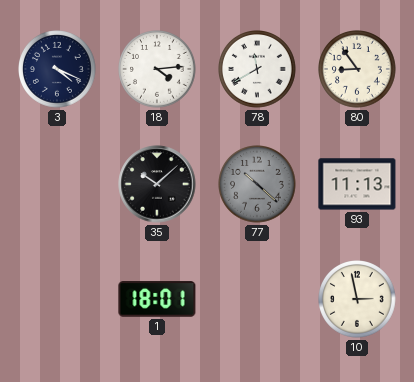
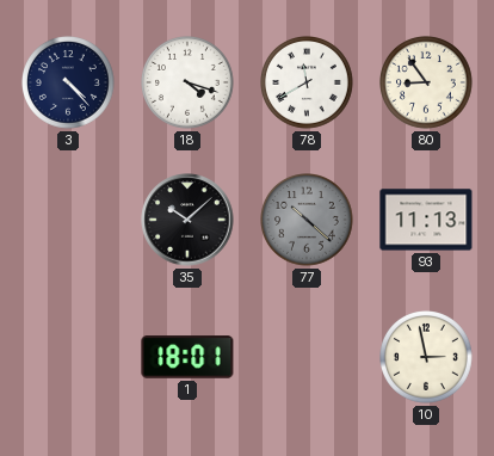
3: 4:19 -> 4:23 (69, 84)
18: 4:14 -> 4:18 (189, 84)
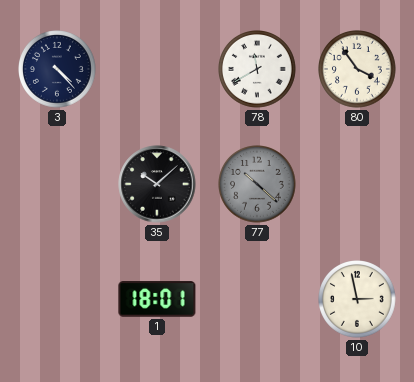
18: 4:18 -> none (189, 84)
80: 8:54 -> 3:54 (358, 70)
93: 11:13 -> none (426, 220)
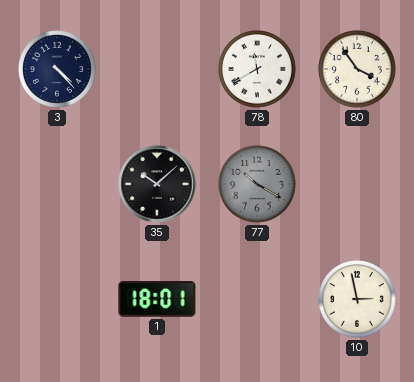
77: 10:22 -> 10:20 (258, 185)
